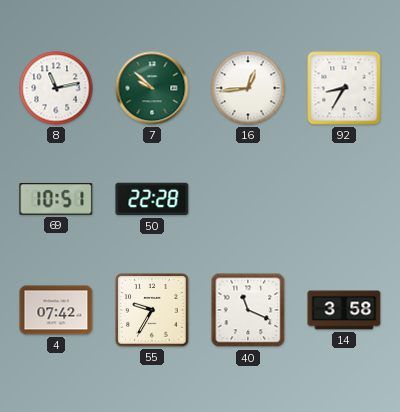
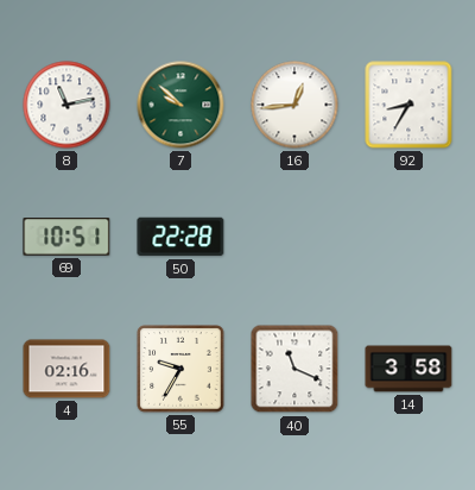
4: 07:42 -> 02:16 (66, 369)
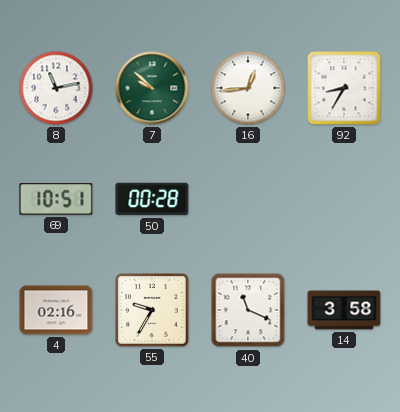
50: 22:28 -> 00:28 (152, 199)
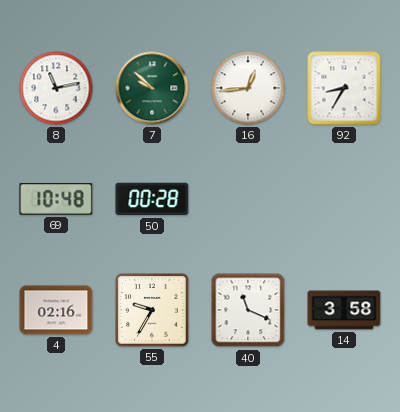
69: 10:51 -> 10:48 (56, 199)
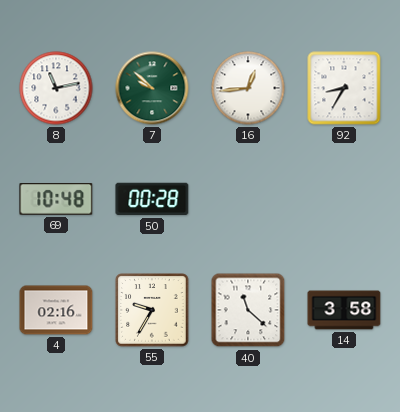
40: 11:19 -> 11:22 (248, 310)
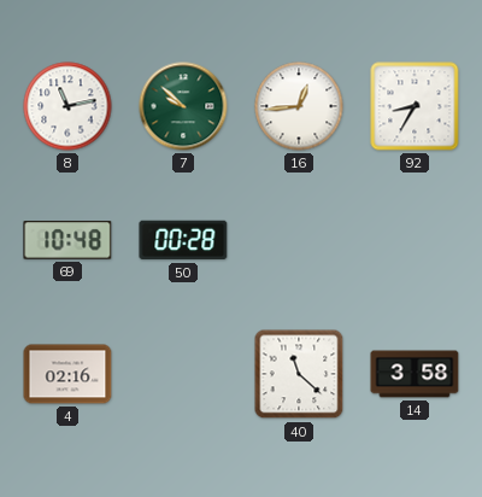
55: 9:35 -> none (152, 310)
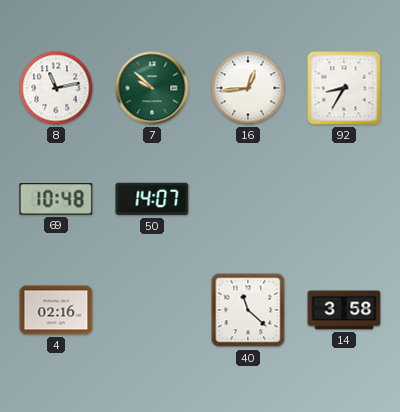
50: 00:28 -> 14:07 (152, 199)
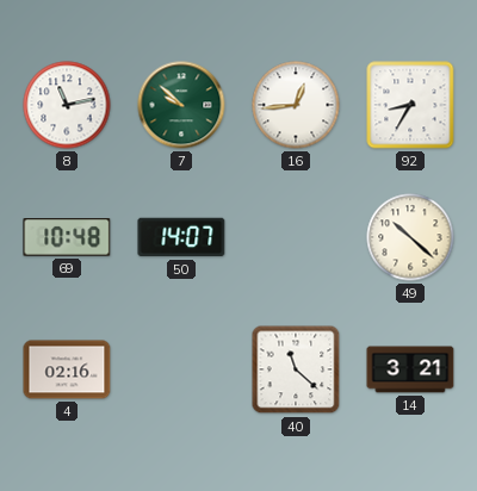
49: none -> 10:22 (410, 237)
14: 3:58 -> 3:21 (410, 369)
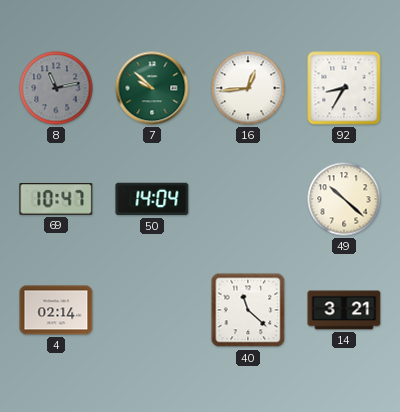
8 dial: white -> grey (56, 88)
69: 10:48 -> 10:47 (56, 199)
50: 14:07 -> 14:04 (152, 199)
4: 02:16 -> 02:14 (56, 310)
